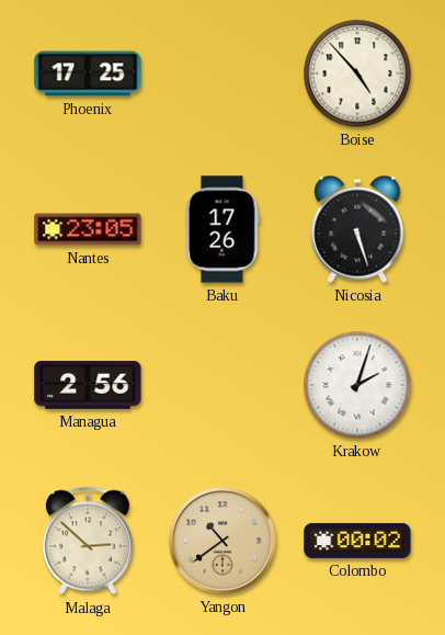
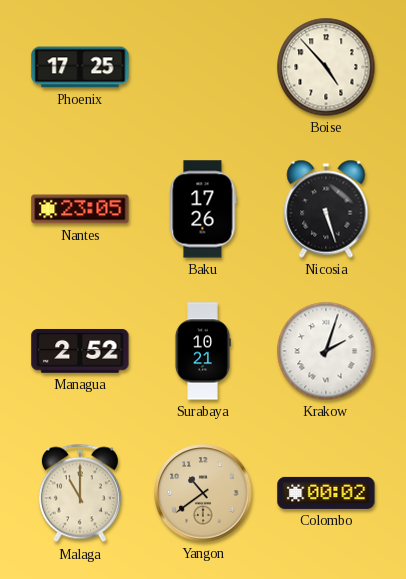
Managua: 2:56 -> 2:52 (80, 351)
Surabaya: none -> 10:21 (203, 351)
Malaga: 2:52 -> 11:00 (80, 493)
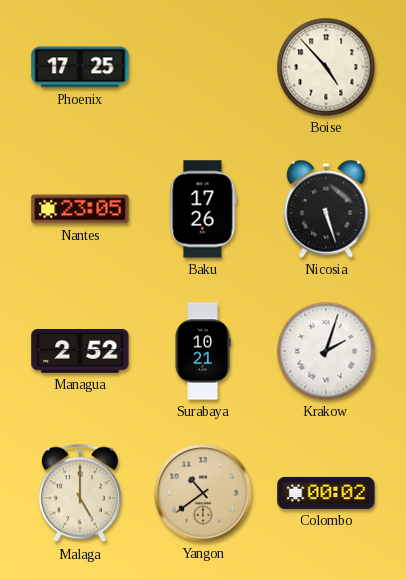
Malaga: 11:00 -> 5:00 (80, 493)
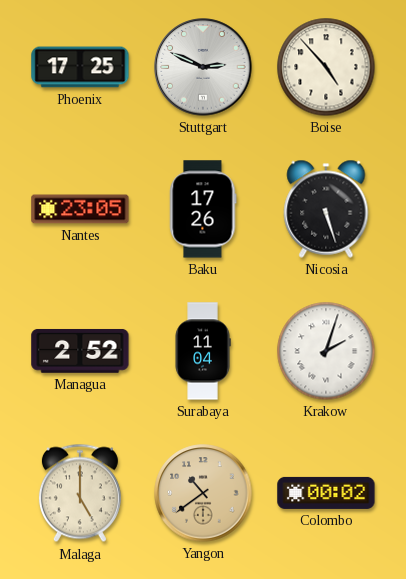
Stuttgart: none -> 2:49 (203, 67)
Surabaya: 10:21 -> 11:04 (203, 351)
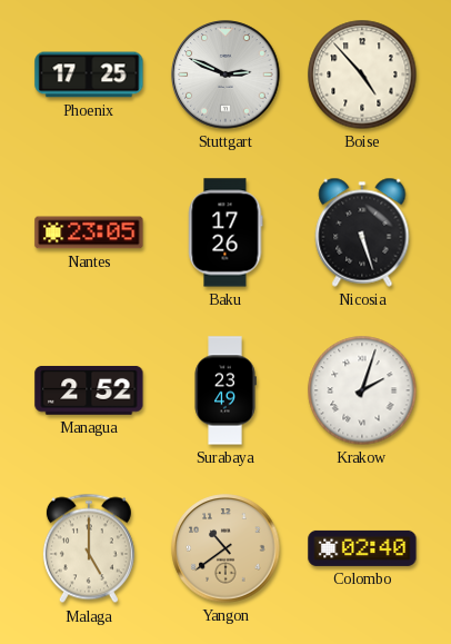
Surabaya: 11:04 -> 23:49 (225, 390)
Colombo: 00:02 -> 02:40 (362, 548)
